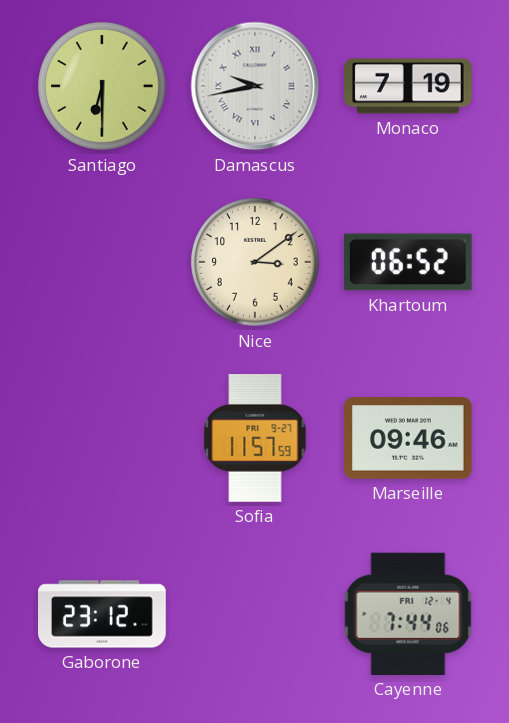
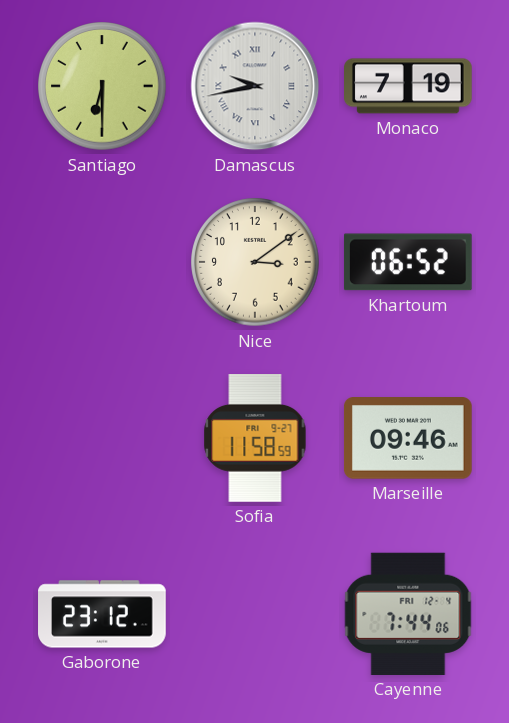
Sofia: 11:57 -> 11:58 (255, 438)
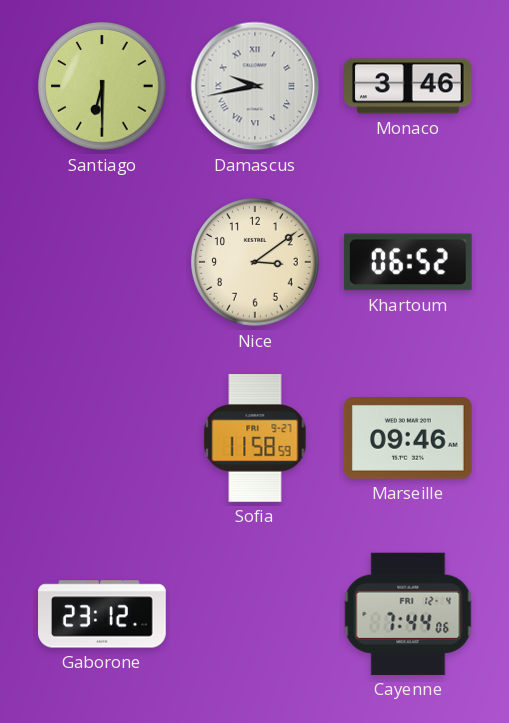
Monaco: 7:19 -> 3:46 (409, 86)
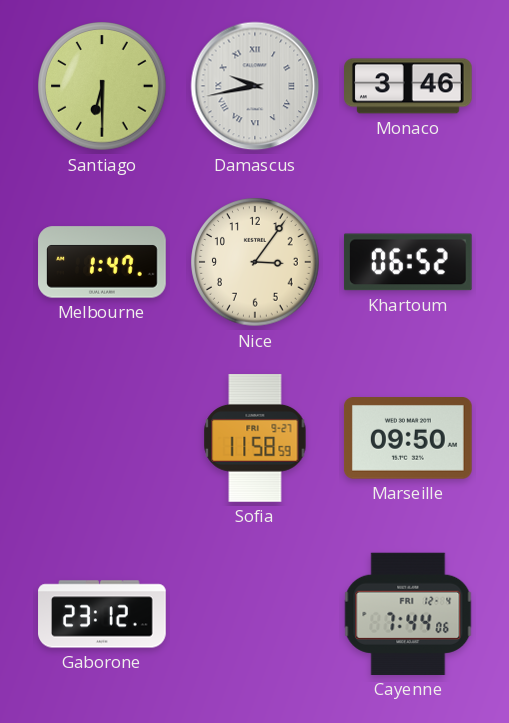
Melbourne: none -> 1:47 (102, 262)
Nice: 3:09 -> 3:06 (255, 262)
Marseille: 09:46 -> 09:50 (408, 439)
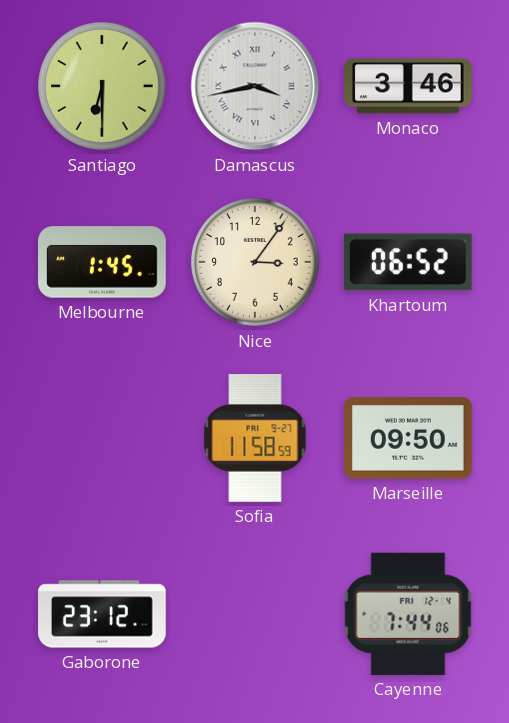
Damascus: 9:43 -> 3:43 (255, 86)
Melbourne: 1:47 -> 1:45 (102, 262)
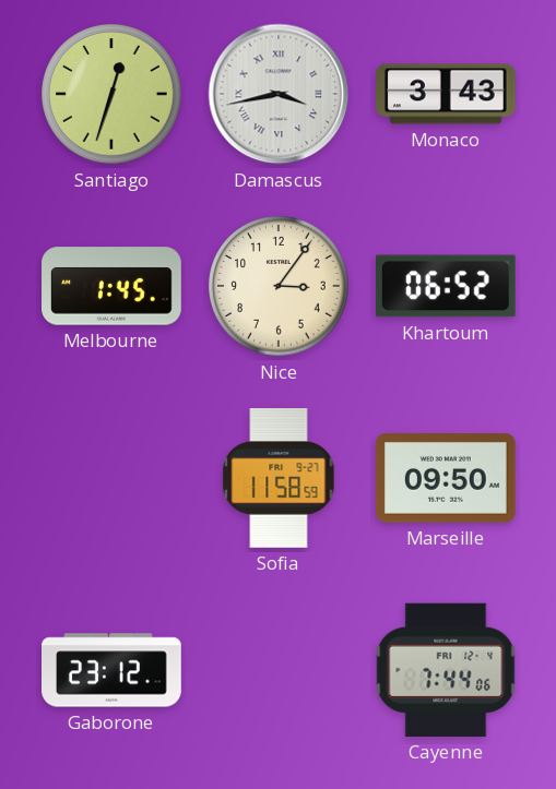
Santiago: 6:30 -> 12:33 (111, 94)
Monaco: 3:46 -> 3:43 (447, 94)
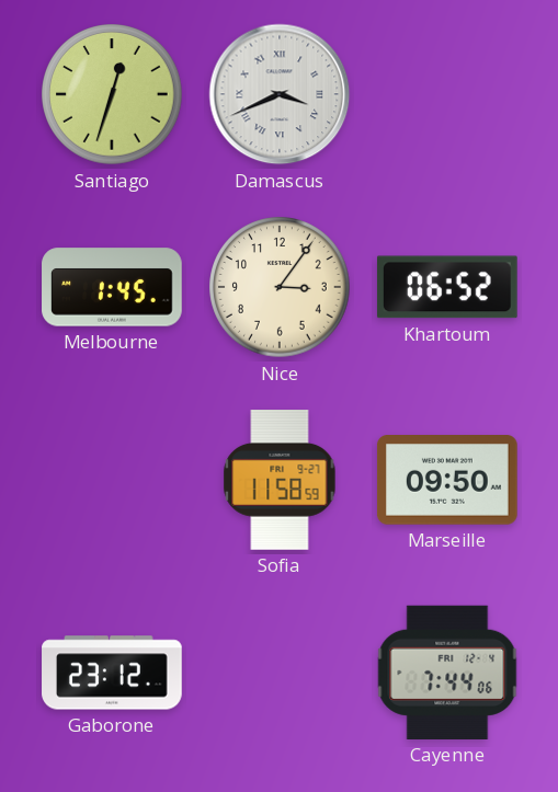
Damascus: 3:43 -> 3:41 (280, 94)
Monaco: 3:43 -> none (447, 94)
